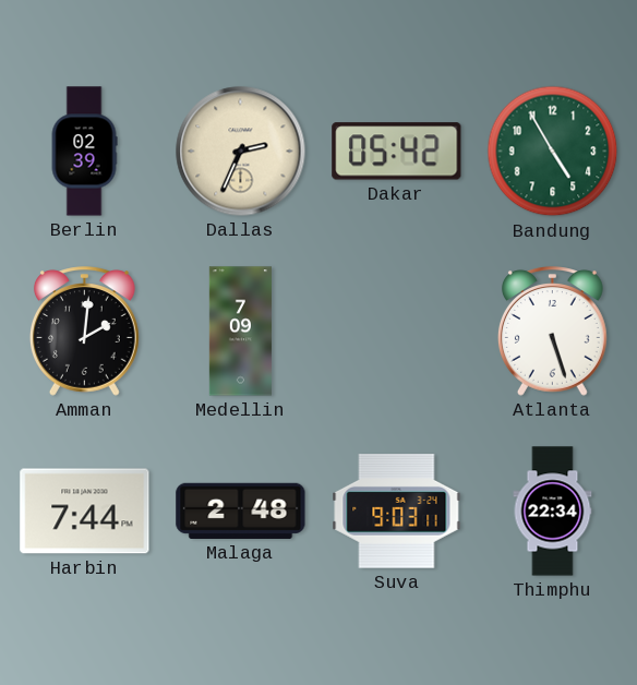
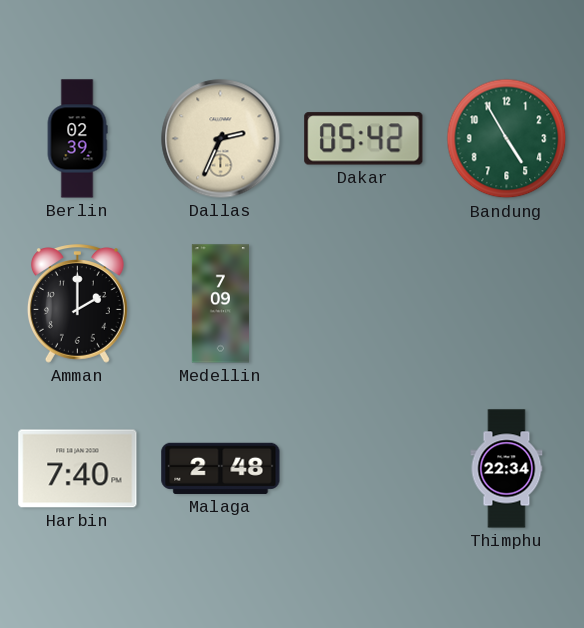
Amman: 2:01 -> 2:00 (77, 304)
Atlanta: 5:27 -> none (552, 332)
Harbin: 7:44 -> 7:40 (78, 469)
Suva: 9:03 -> none (397, 512)
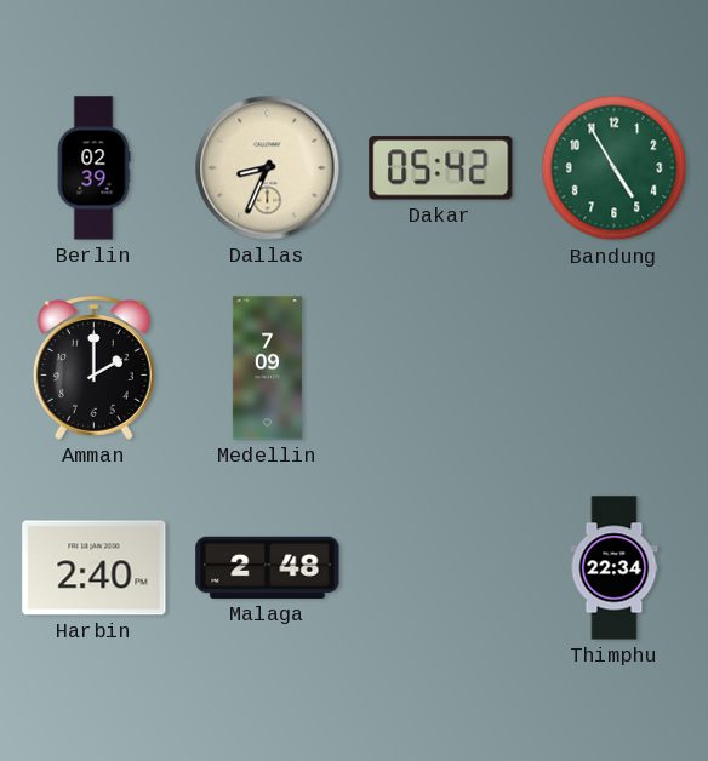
Dallas: 2:34 -> 8:34 (268, 168)
Harbin: 7:40 -> 2:40 (95, 568)
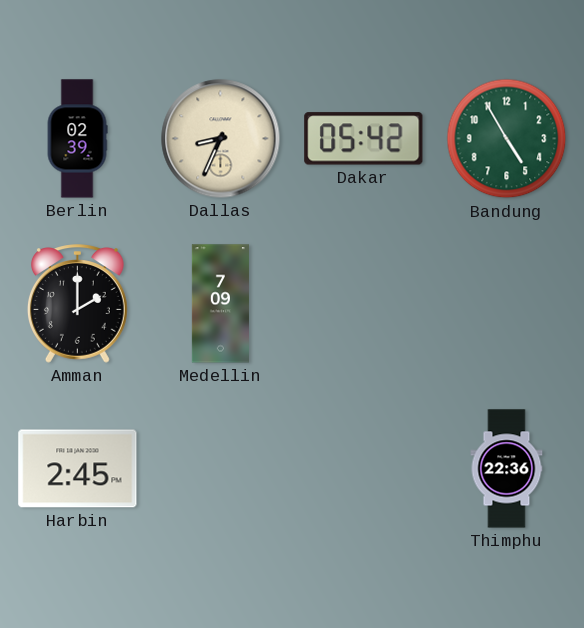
Harbin: 2:40 -> 2:45 (78, 469)
Malaga: 2:48 -> none (268, 567)
Thimphu: 22:34 -> 22:36 (507, 469)
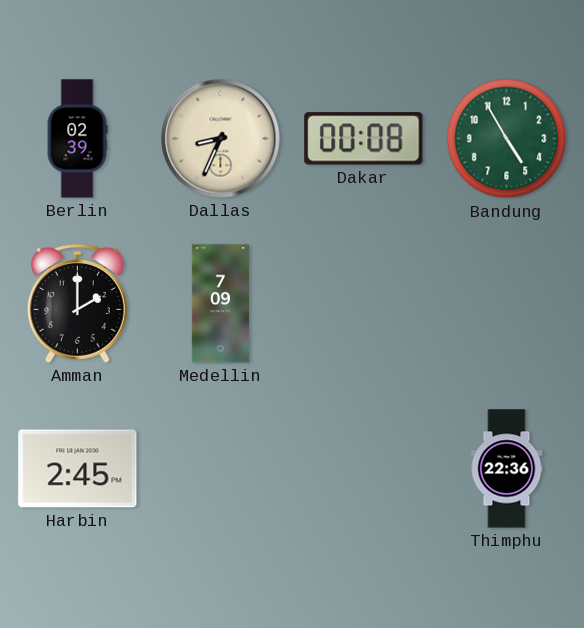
Dakar: 05:42 -> 00:08 (364, 139)
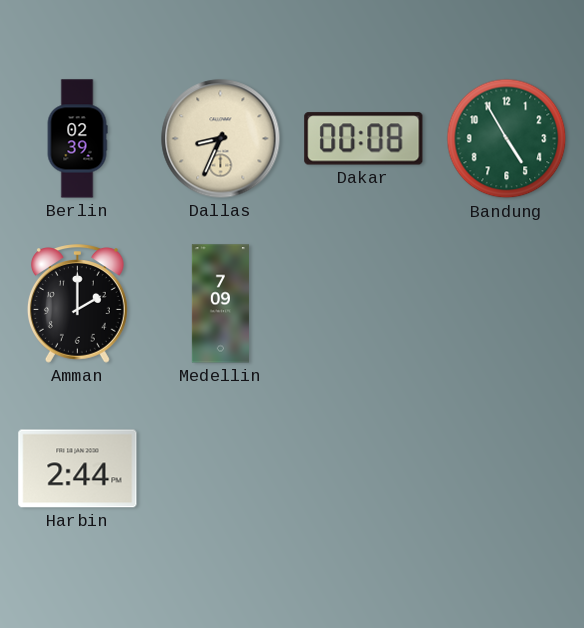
Harbin: 2:45 -> 2:44 (78, 469)
Thimphu: 22:36 -> none (507, 469)
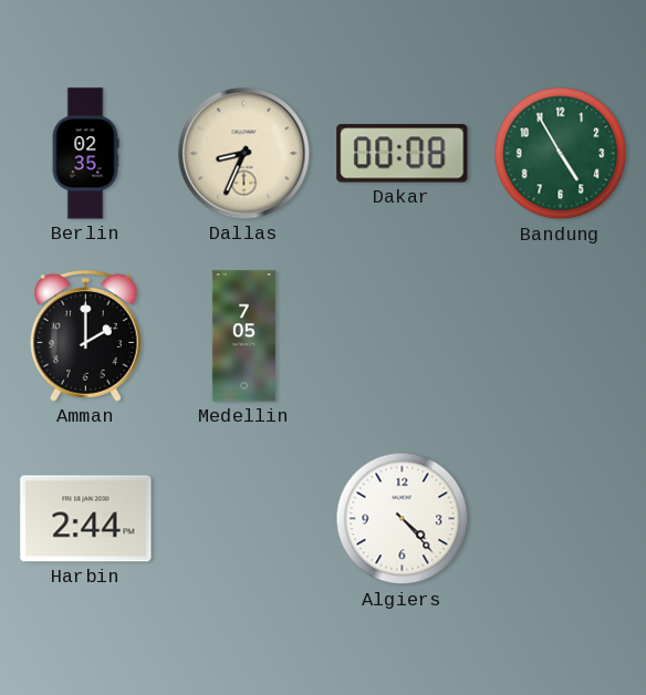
Berlin: 02:39 -> 02:35 (85, 154)
Medellin: 7:09 -> 7:05 (243, 336)
Algiers: none -> 4:23 (403, 519)
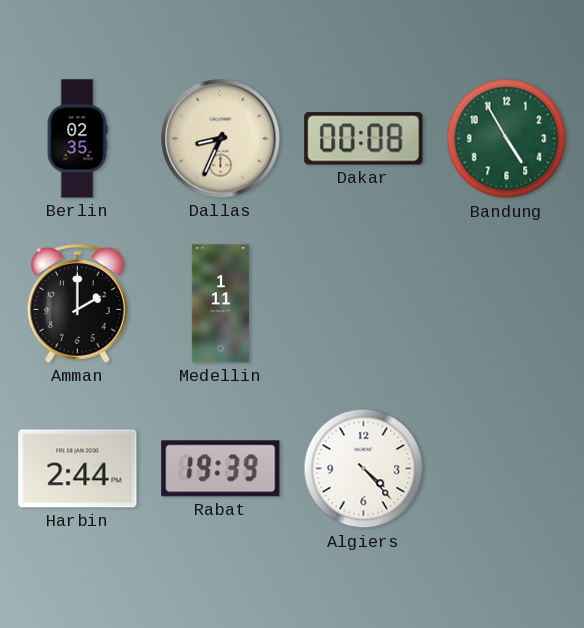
Medellin: 7:05 -> 1:11 (220, 304)
Rabat: none -> 19:39 (221, 469)
